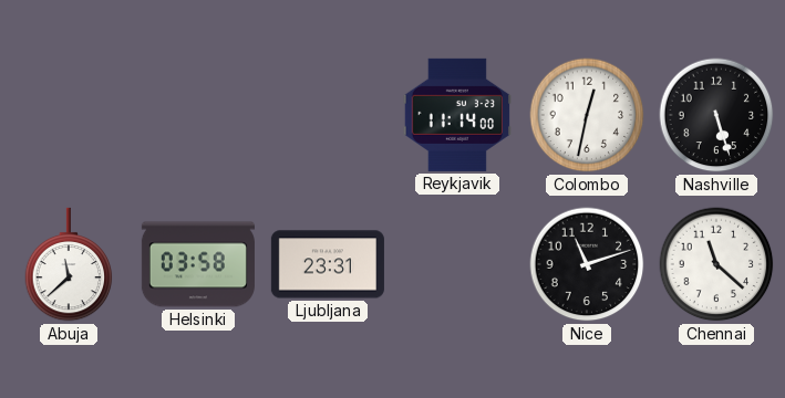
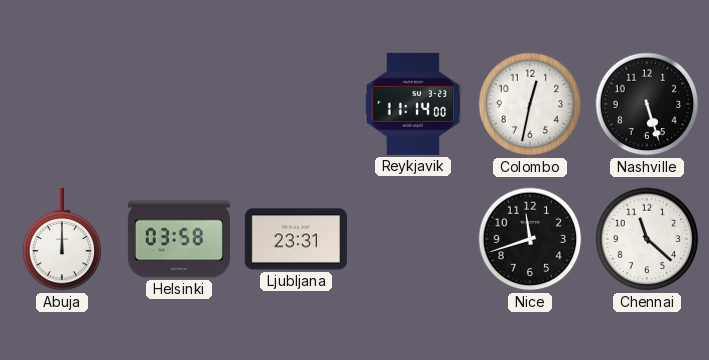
Abuja: 11:38 -> 12:00 (62, 239)
Nice: 11:12 -> 11:42 (530, 239)
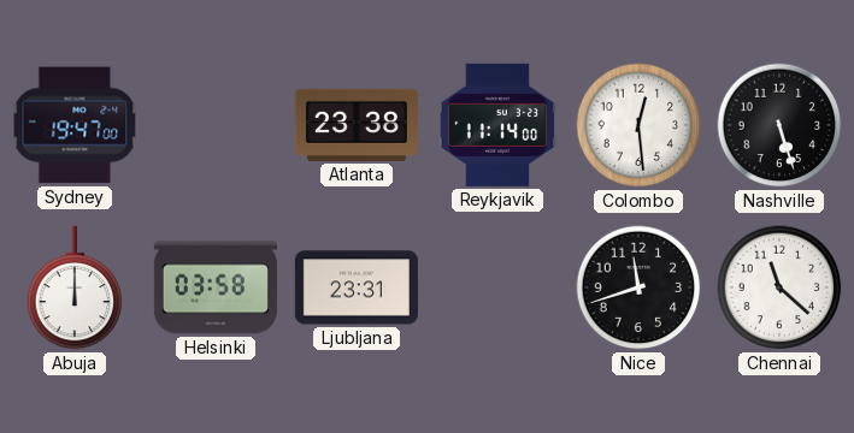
Sydney: none -> 19:47 (75, 125)
Atlanta: none -> 23:38 (357, 125)
Colombo: 12:32 -> 12:29 (638, 125)
